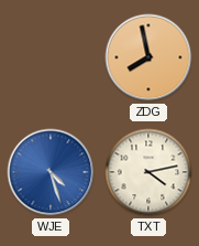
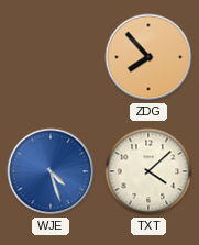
ZDG: 7:58 -> 7:53 (148, 57)
TXT: 4:13 -> 4:08 (148, 171)
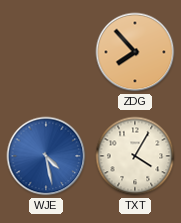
WJE: 4:27 -> 4:28 (46, 156)
TXT: 4:08 -> 4:05 (135, 156)
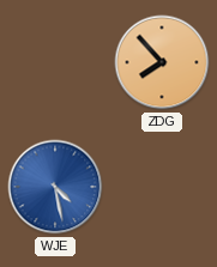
TXT: 4:05 -> none (135, 156)
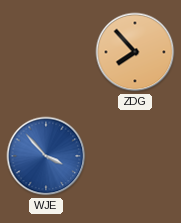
WJE: 4:28 -> 3:53 (46, 156)
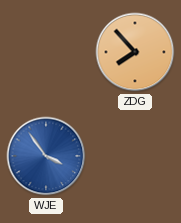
WJE: 3:53 -> 3:54 (46, 156)
